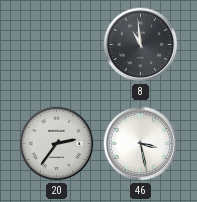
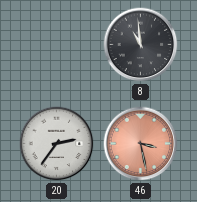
46 dial: white -> salmon (141, 144)
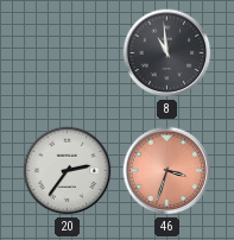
46: 3:28 -> 3:33 (167, 171)
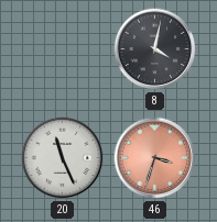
8: 10:59 -> 4:02 (155, 49)
20: 2:36 -> 11:26 (63, 158)
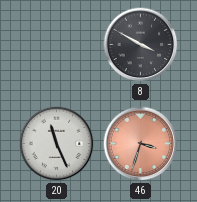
8: 4:02 -> 3:50 (141, 45)
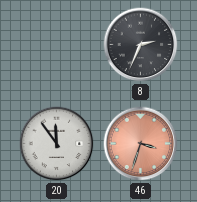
8: 3:50 -> 2:34 (141, 45)
20: 11:26 -> 11:54 (57, 144)
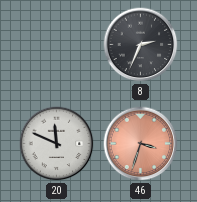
20: 11:54 -> 11:49 (57, 144)
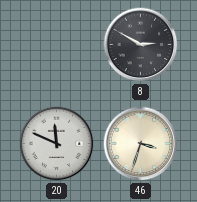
8: 2:34 -> 2:50 (141, 45)
46 dial: salmon -> cream (141, 144)
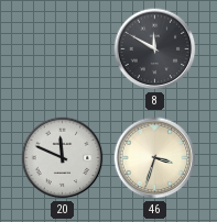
8: 2:50 -> 11:50 (155, 49)
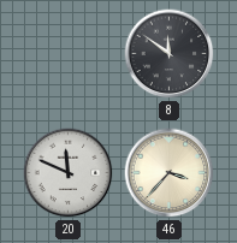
8: 11:50 -> 11:51 (170, 54)
46: 3:33 -> 3:37 (170, 173)
